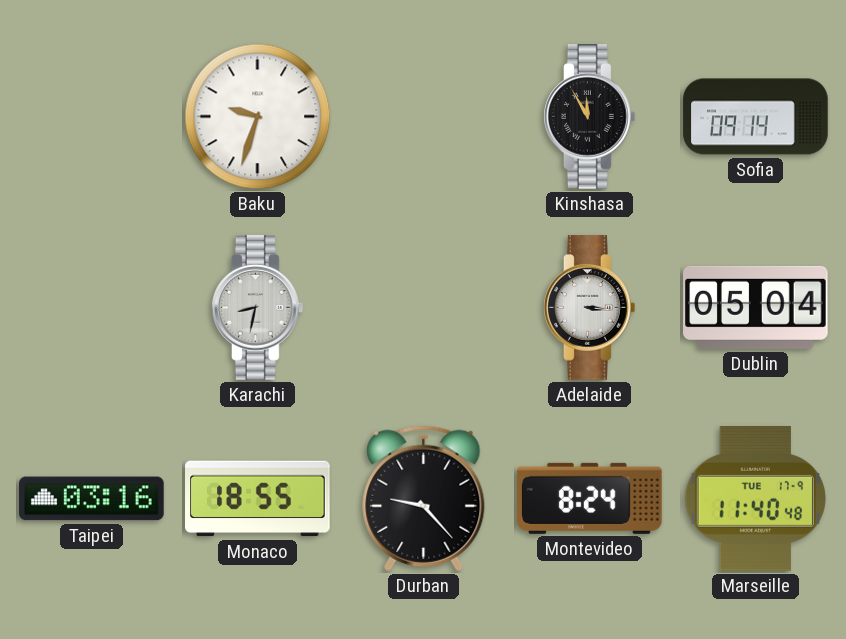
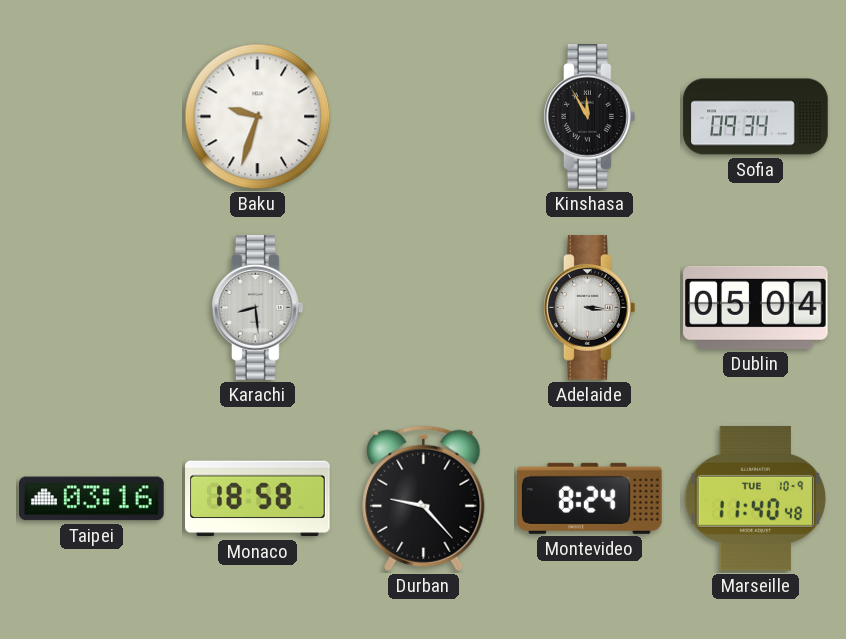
Sofia: 09:14 -> 09:34 (756, 117)
Karachi: 8:32 -> 8:29 (258, 308)
Monaco: 18:55 -> 18:58 (258, 499)
Marseille date: TUE 17-9 -> TUE 10-9 (755, 499)
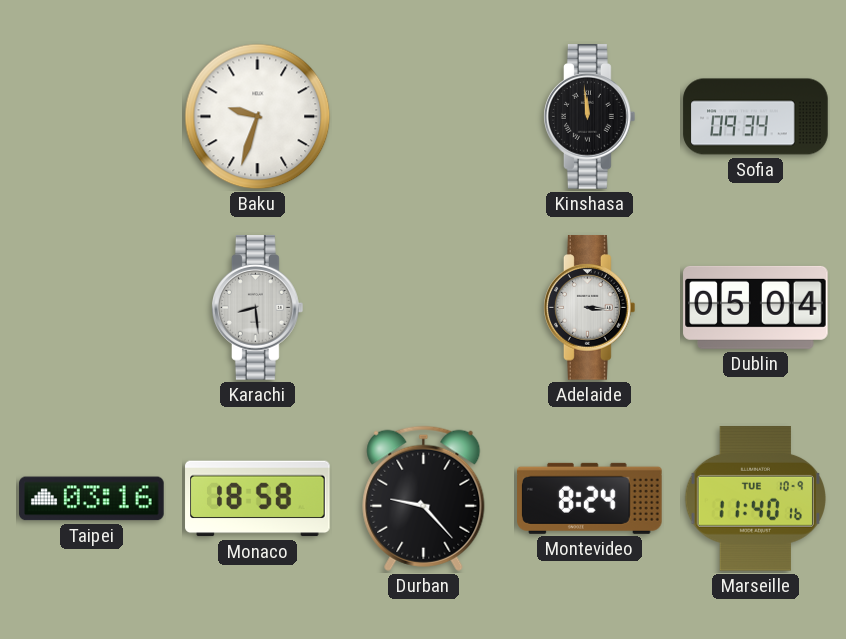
Kinshasa: 11:55 -> 11:59 (590, 117)
Marseille: 11:40:48 -> 11:40:16 (755, 499)
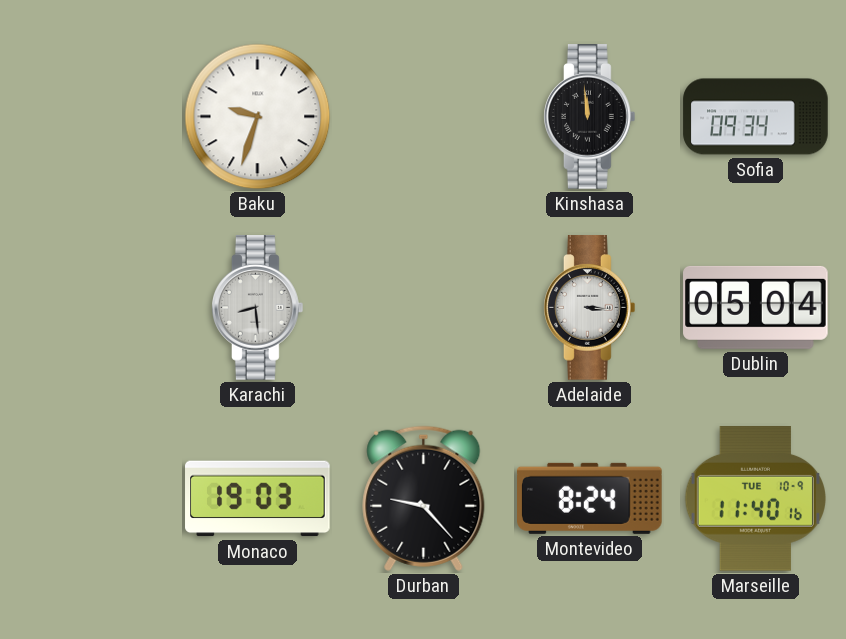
Taipei: 03:16 -> none (92, 499)
Monaco: 18:58 -> 19:03 (258, 499)
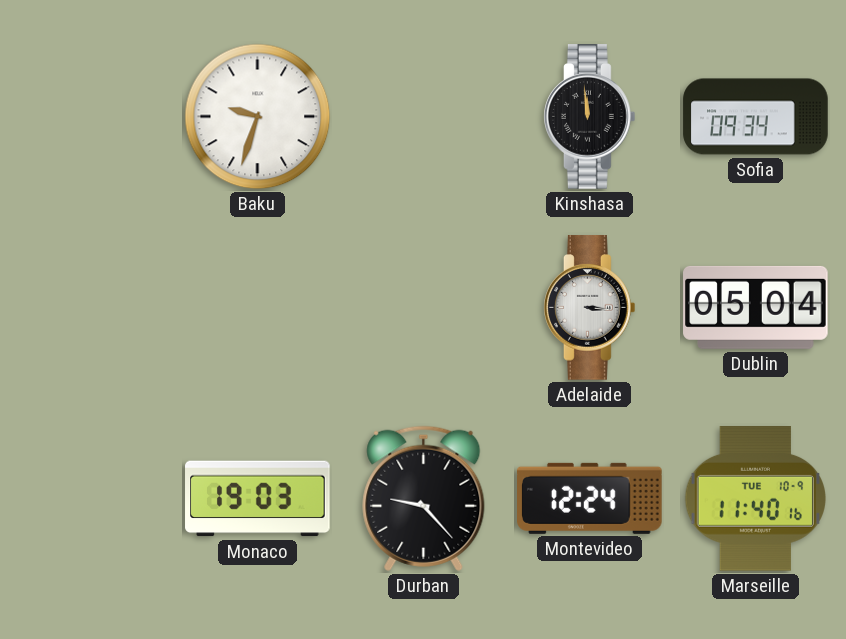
Karachi: 8:29 -> none (258, 308)
Montevideo: 8:24 -> 12:24 (590, 498)
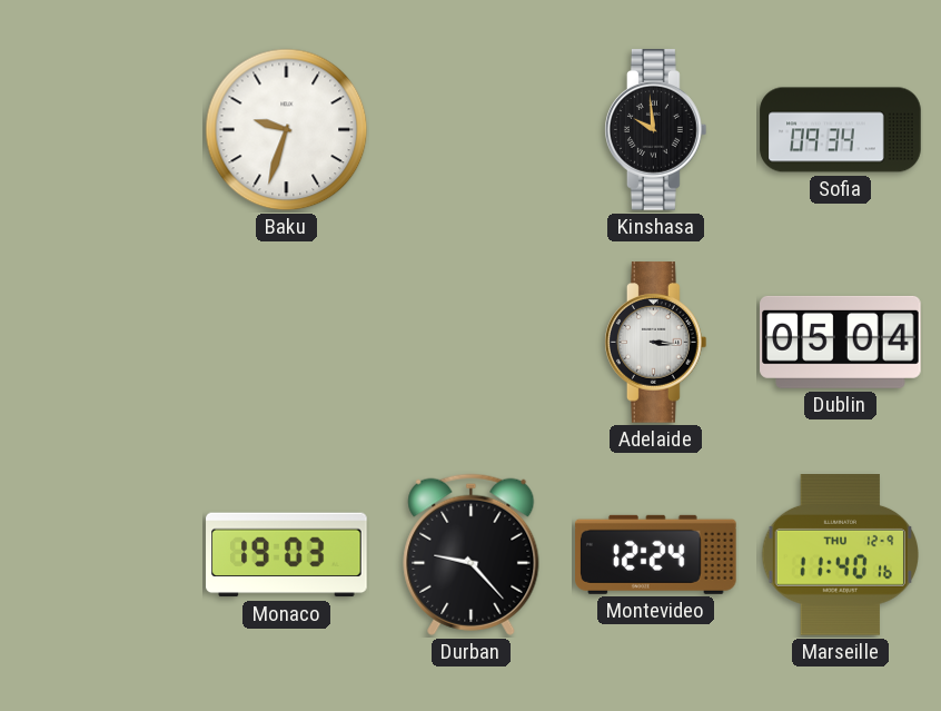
Kinshasa: 11:59 -> 9:59 (656, 130)
Marseille date: TUE 10-9 -> THU 12-9 (840, 555)
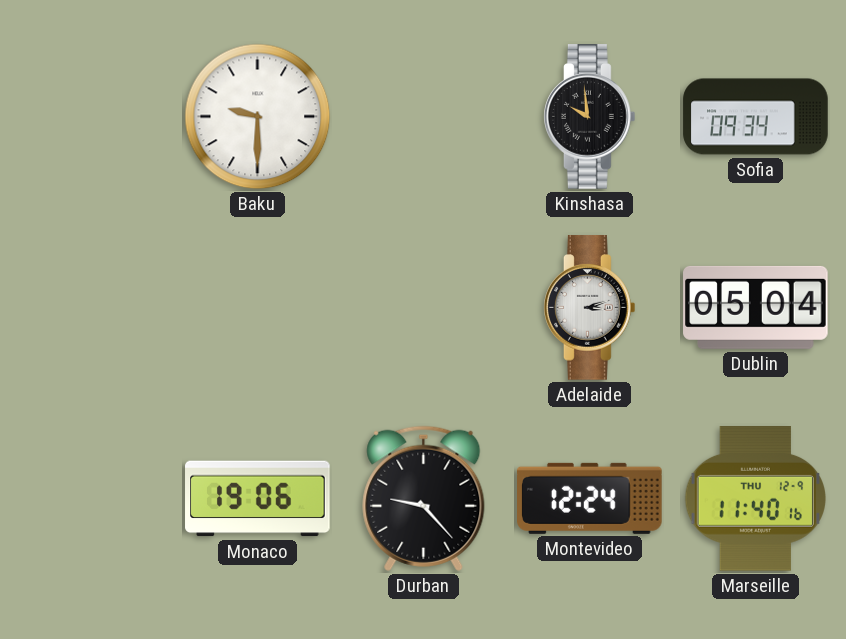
Baku: 9:33 -> 9:30 (258, 117)
Adelaide: 3:16 -> 3:12 (590, 308)
Monaco: 19:03 -> 19:06 (258, 499)
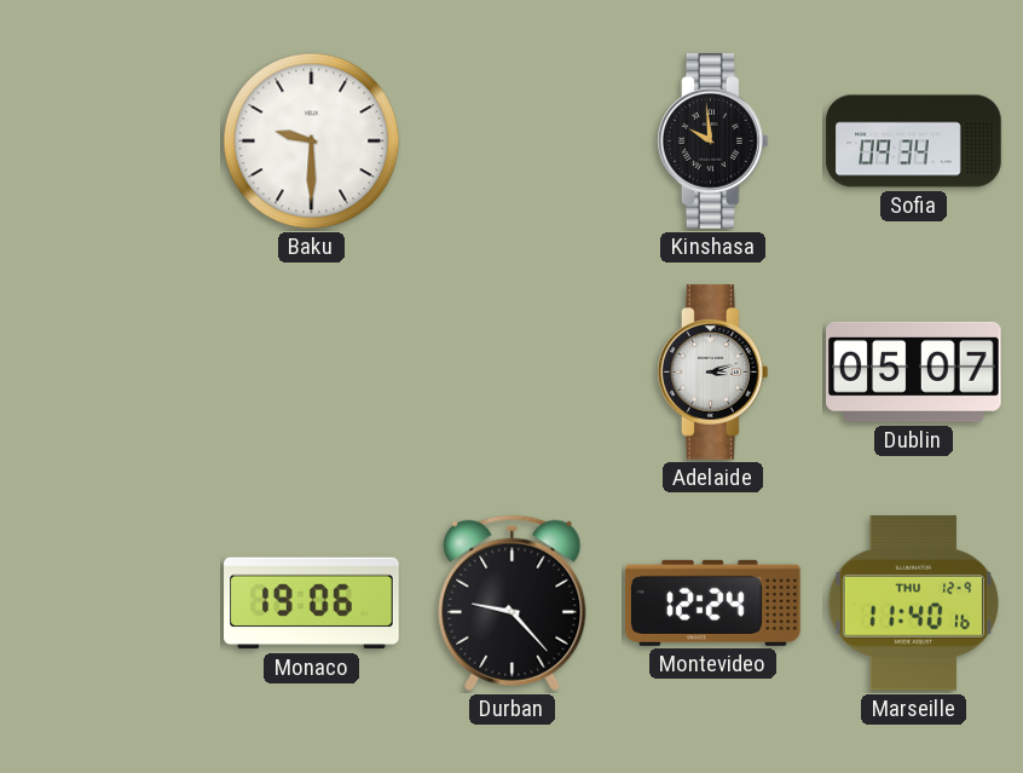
Dublin: 05:04 -> 05:07 (914, 371)
